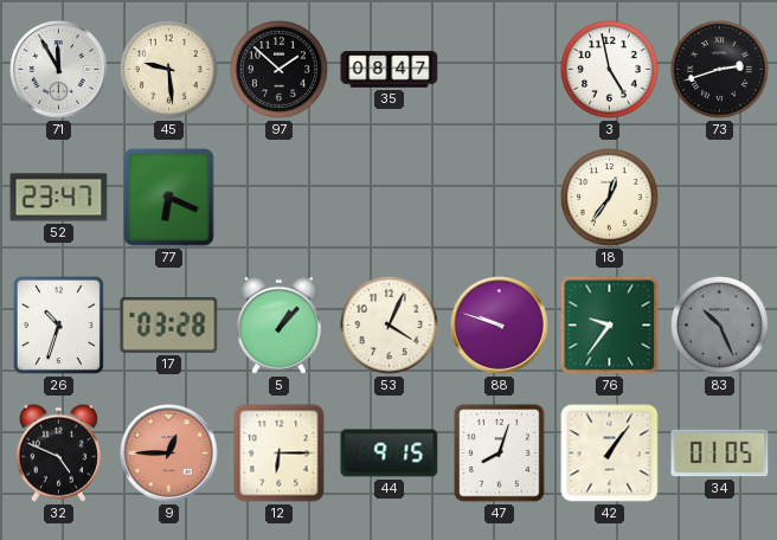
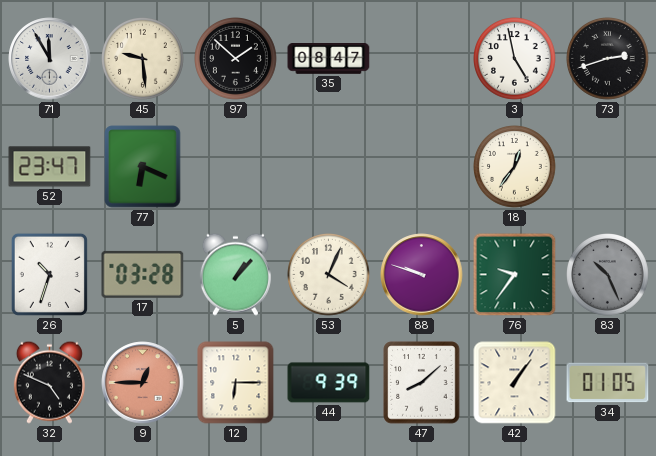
44: 9:15 -> 9:39 (329, 383)
47: 8:03 -> 8:08 (422, 383)
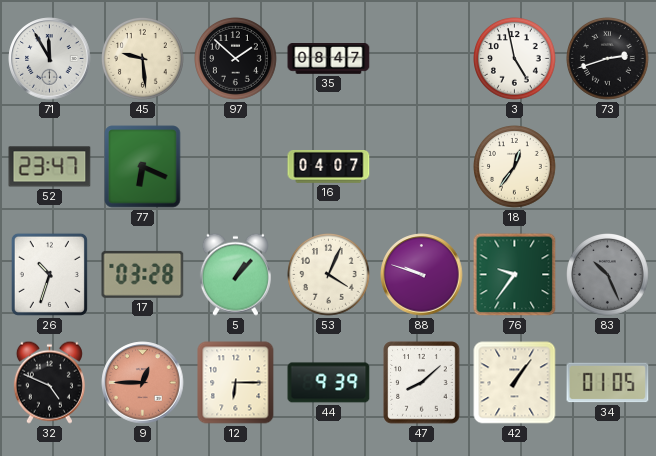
16: none -> 04:07 (329, 167)
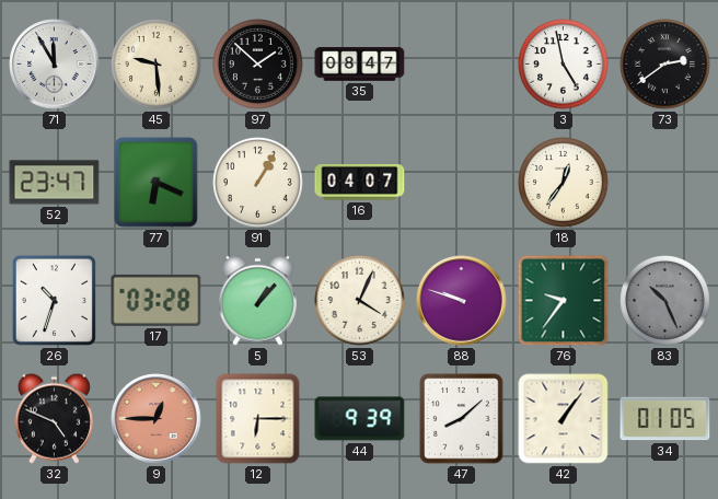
73: 2:42 -> 2:39 (665, 65)
91: none -> 1:05 (258, 183)
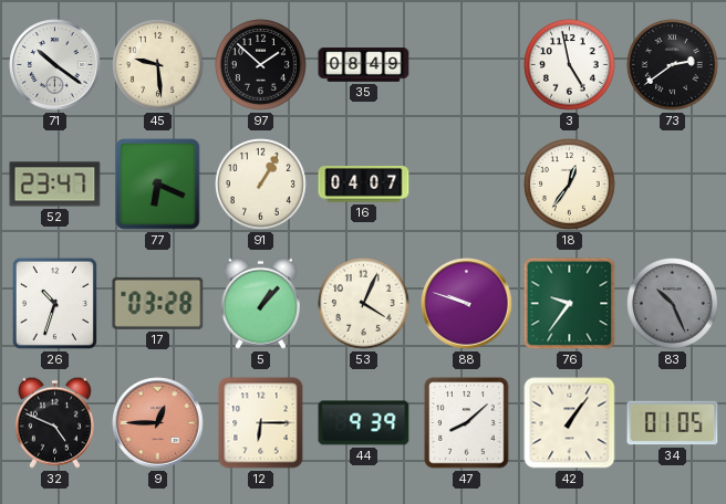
71: 11:55 -> 10:21 (55, 65)
35: 08:47 -> 08:49 (364, 65)
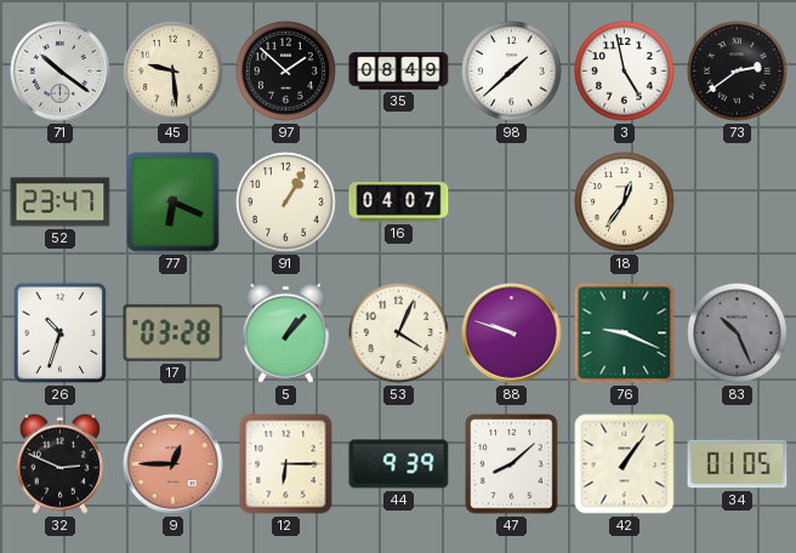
98: none -> 1:38 (512, 72)
76: 9:36 -> 9:19 (625, 333)
32: 4:49 -> 2:49 (59, 463)
